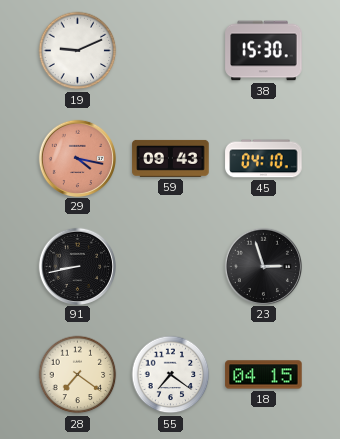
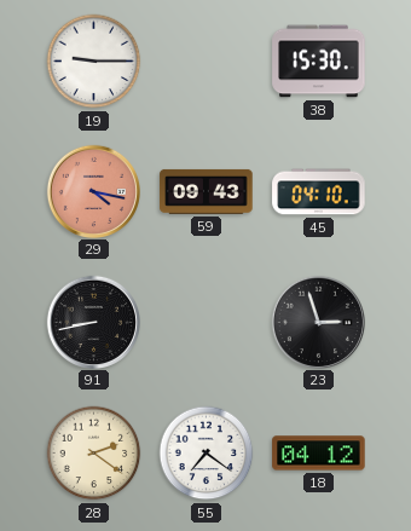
19: 9:11 -> 9:15 (94, 62)
28: 7:21 -> 2:21 (94, 454)
18: 04:15 -> 04:12 (319, 454)
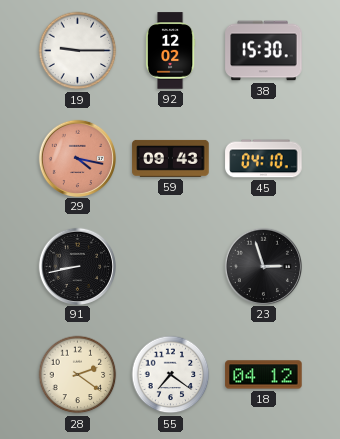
92: none -> 12:02 (170, 51)
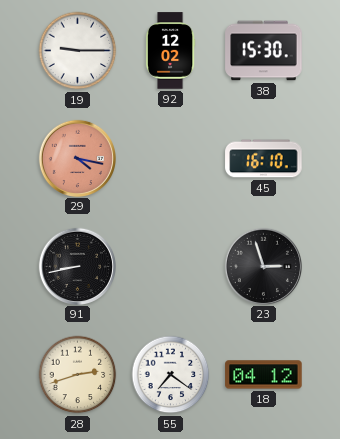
59: 09:43 -> none (171, 158)
45: 04:10 -> 16:10 (264, 159)
28: 2:21 -> 2:42 (78, 375)
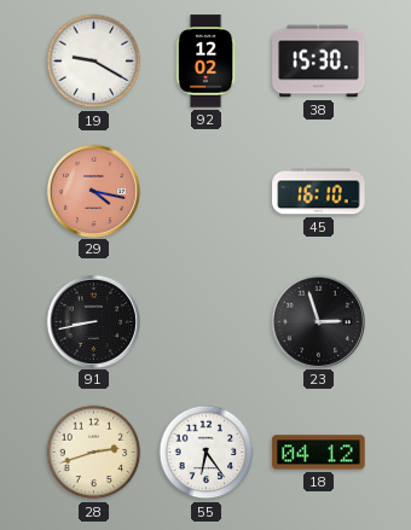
19: 9:15 -> 9:20 (94, 62)
55: 7:21 -> 6:24 (207, 453)
